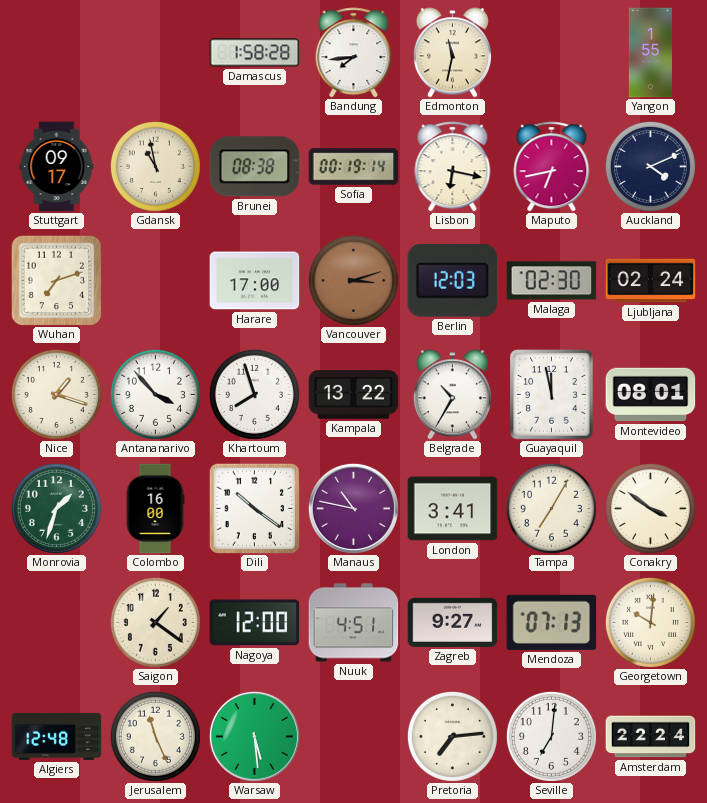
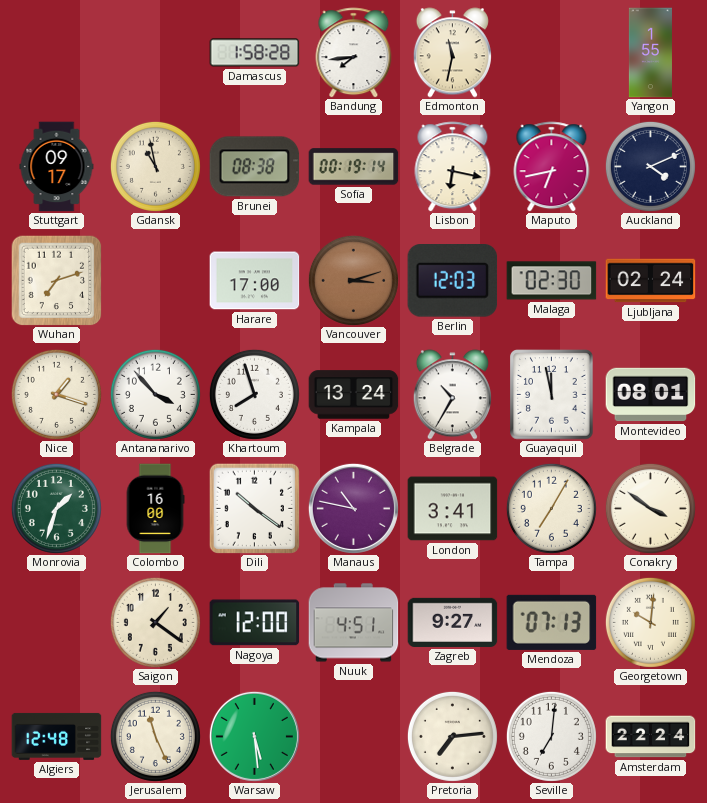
Kampala: 13:22 -> 13:24 (354, 395)
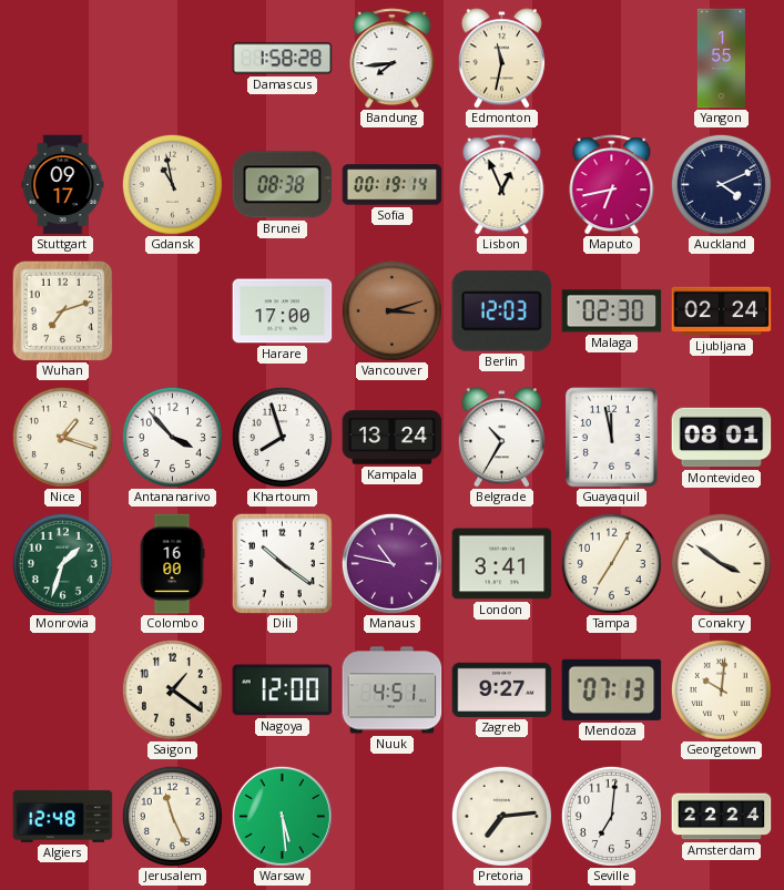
Lisbon: 6:17 -> 12:56 (502, 185)
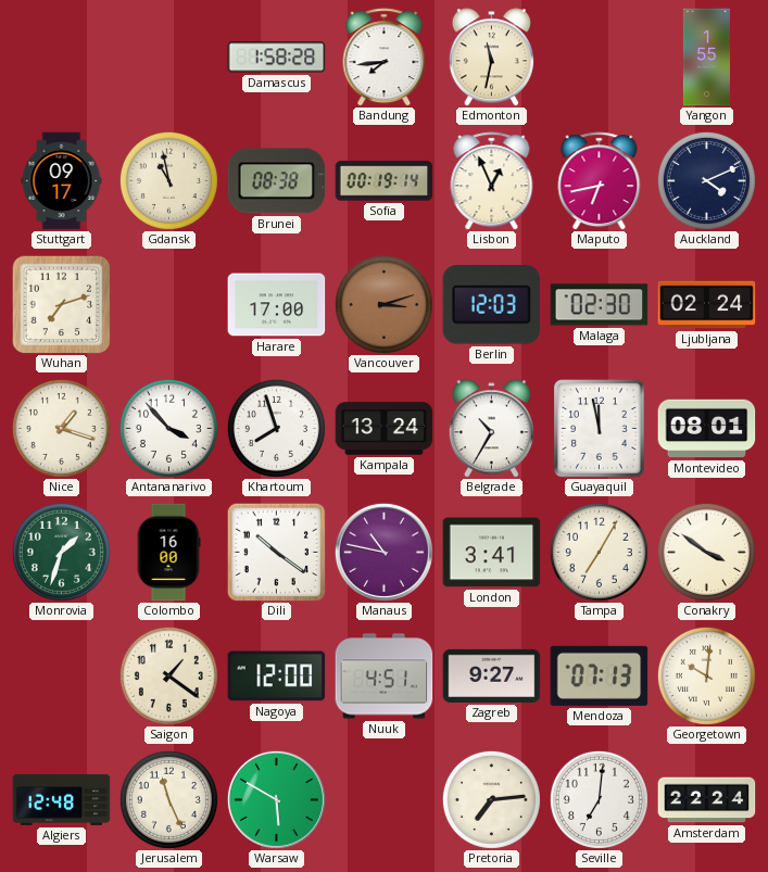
Warsaw: 5:29 -> 5:50 (276, 799)
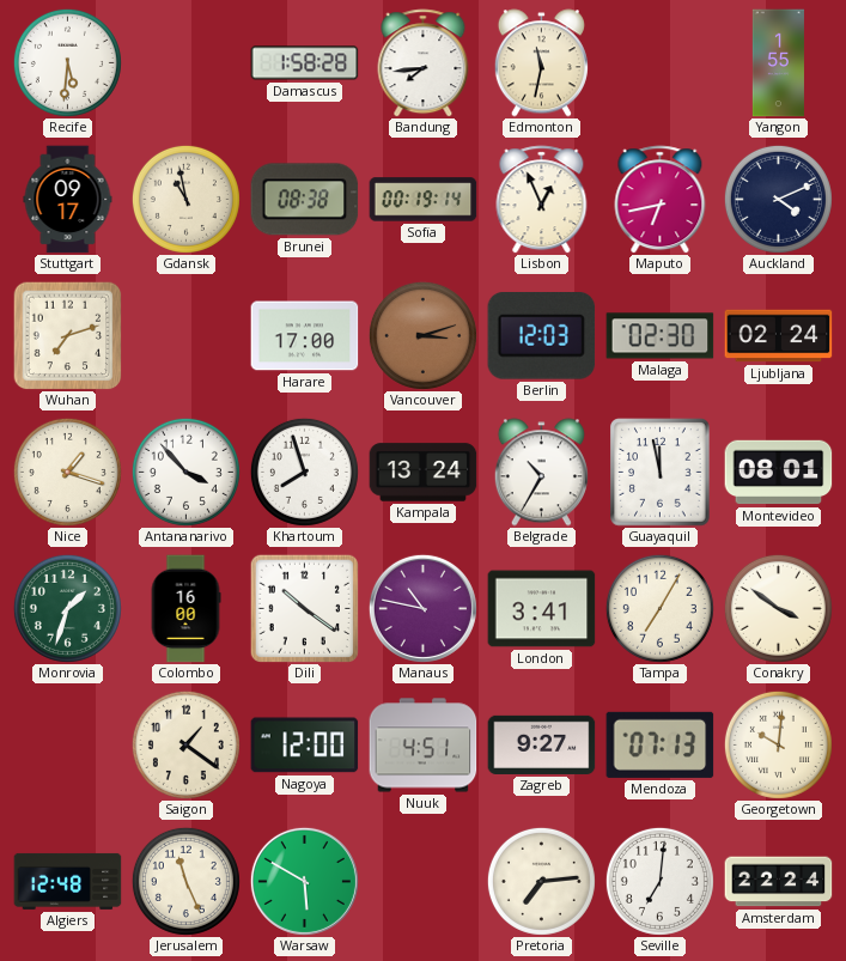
Recife: none -> 5:31 (67, 62)
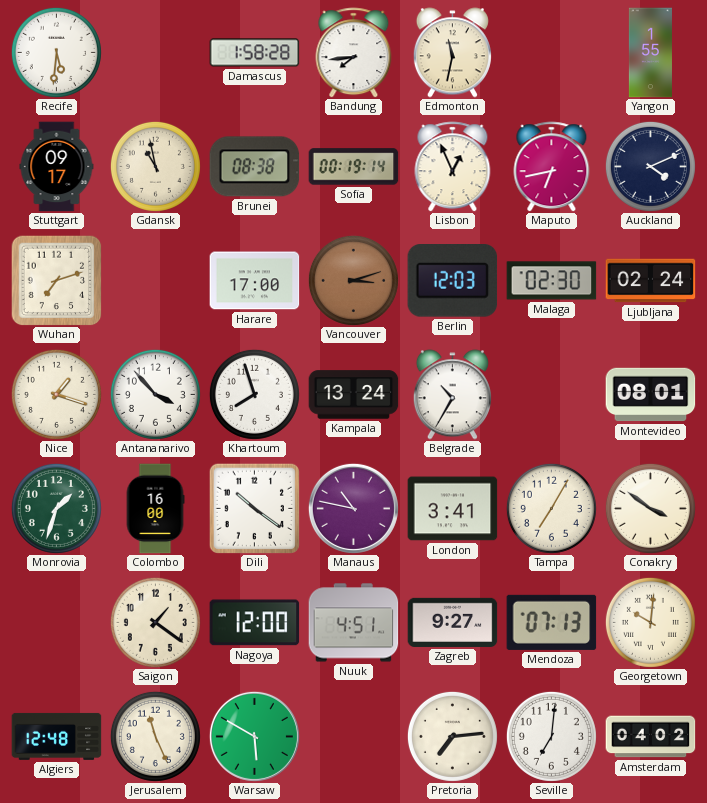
Guayaquil: 11:58 -> none (661, 473)
Amsterdam: 22:24 -> 04:02 (651, 737)
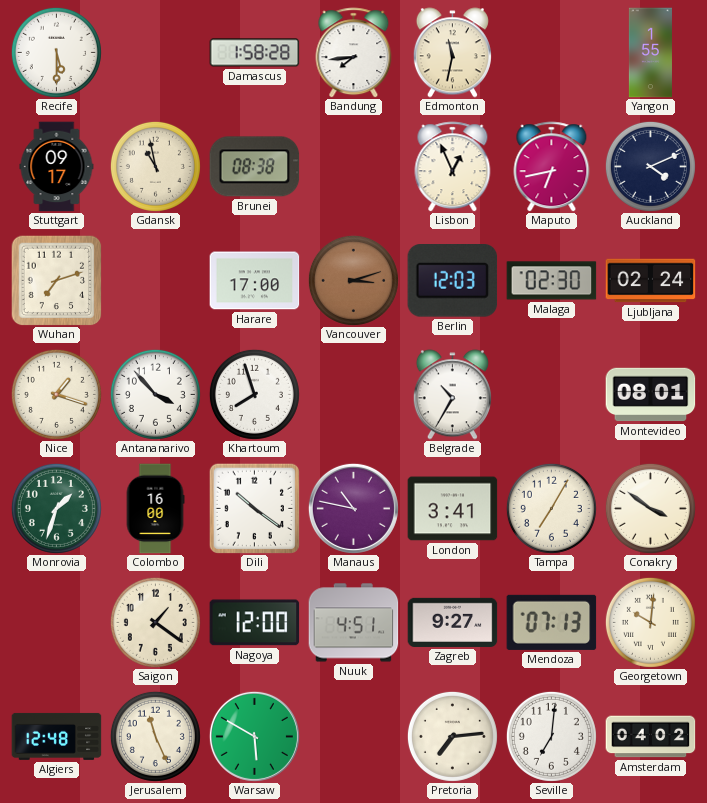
Recife: 5:31 -> 5:30 (56, 52)
Sofia: 00:19 -> none (354, 167)
Kampala: 13:24 -> none (354, 395)
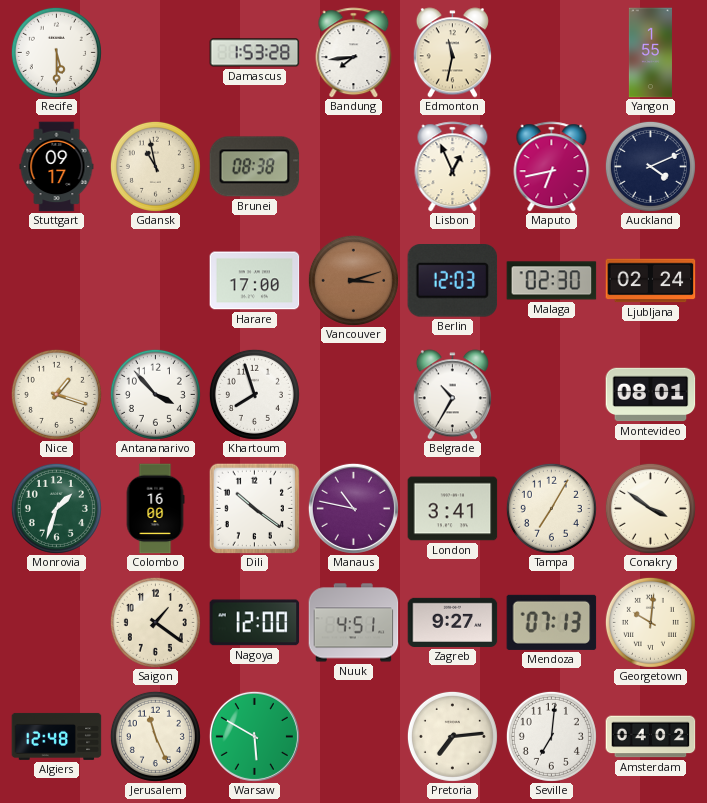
Damascus: 1:58 -> 1:53 (255, 53)
Wuhan: 7:12 -> none (56, 280)
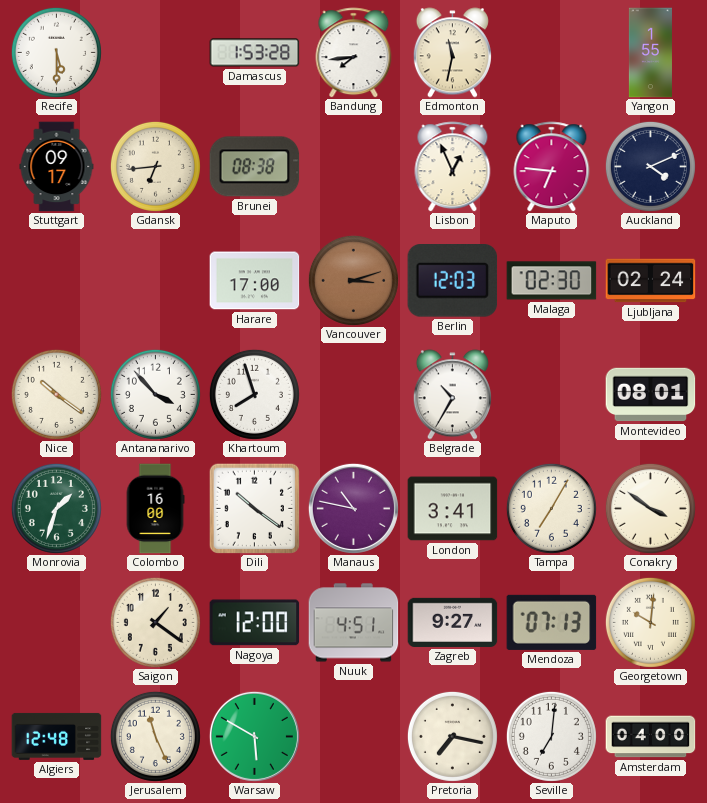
Gdansk: 10:58 -> 6:44 (155, 166)
Maputo: 6:43 -> 6:46 (552, 167)
Nice: 1:18 -> 10:21 (56, 394)
Pretoria: 7:14 -> 7:17 (452, 736)
Amsterdam: 04:02 -> 04:00 (651, 737)
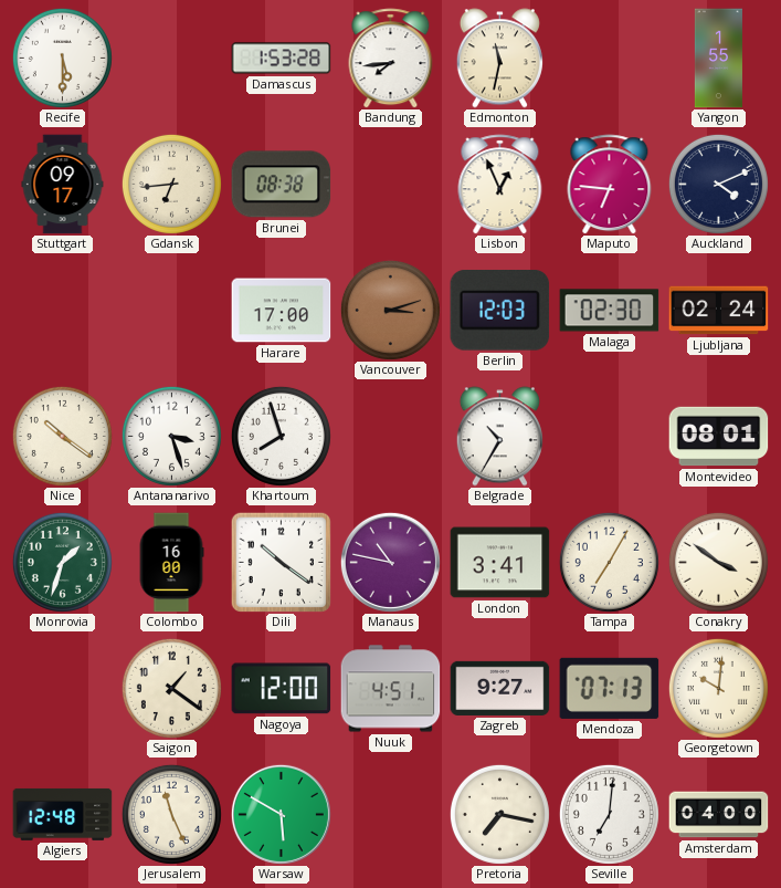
Antananarivo: 3:53 -> 3:27 (171, 436)
